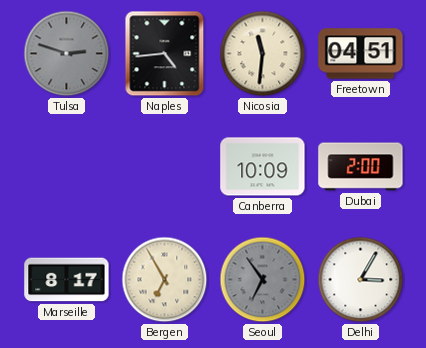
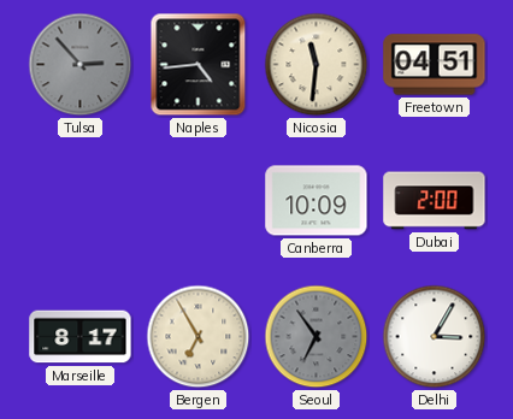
Tulsa: 2:48 -> 2:53 (81, 65)
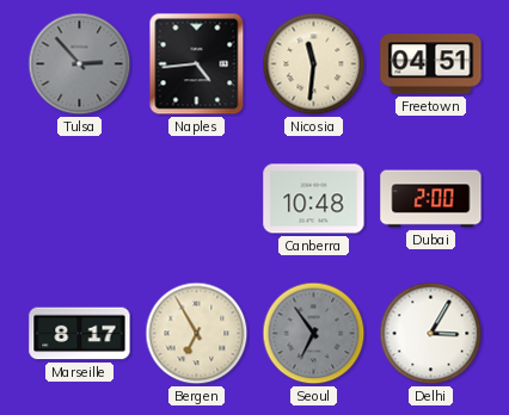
Canberra: 10:09 -> 10:48 (314, 199)
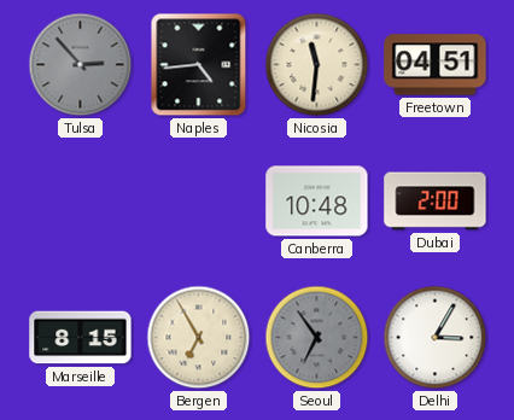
Marseille: 8:17 -> 8:15 (81, 338)
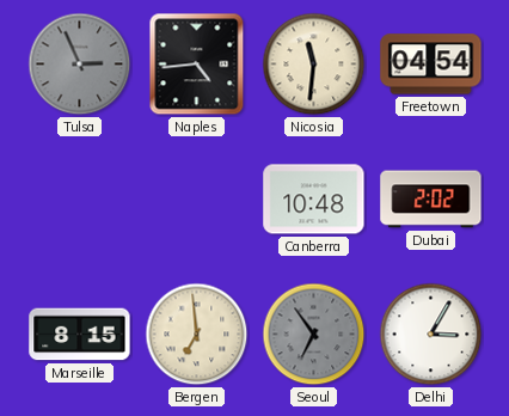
Tulsa: 2:53 -> 2:56 (80, 65)
Freetown: 04:51 -> 04:54 (431, 65)
Dubai: 2:00 -> 2:02 (431, 200)
Bergen: 6:55 -> 6:59 (197, 335)
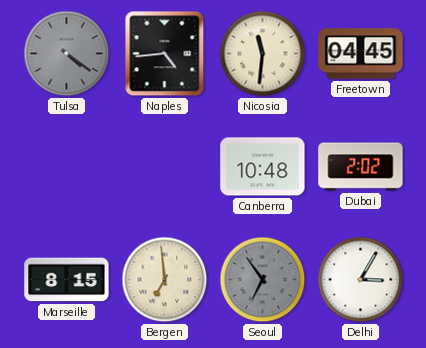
Tulsa: 2:56 -> 4:21 (67, 54)
Freetown: 04:54 -> 04:45 (361, 54)
